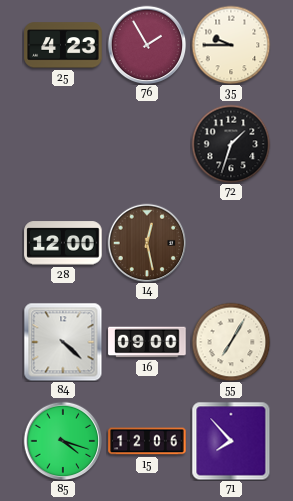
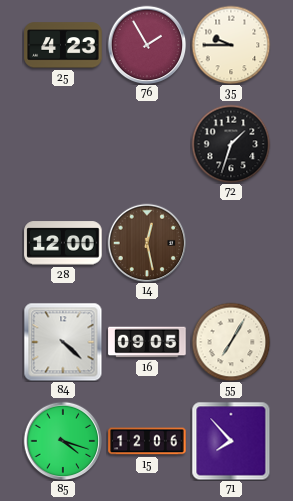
16: 09:00 -> 09:05 (147, 342)
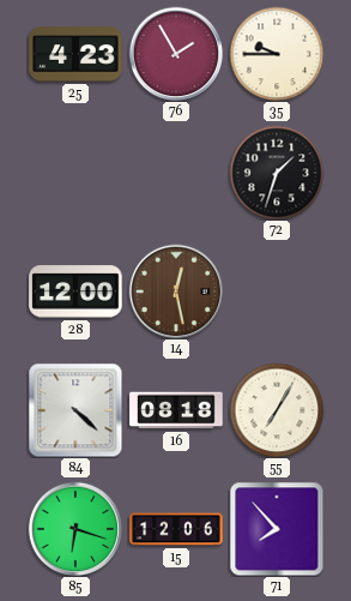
16: 09:05 -> 08:18 (176, 410)
85: 4:18 -> 6:18 (75, 529)
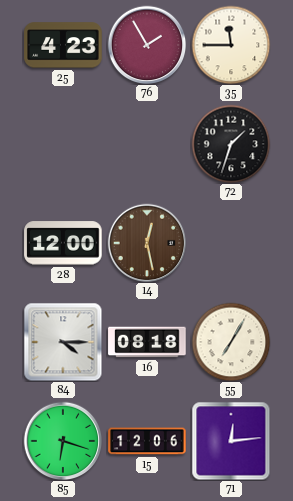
35: 9:45 -> 11:45 (231, 45)
84: 4:22 -> 4:15 (63, 342)
71: 7:53 -> 12:14 (231, 441)
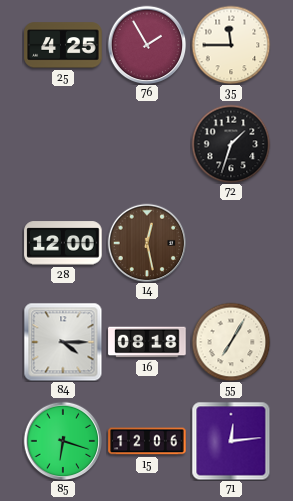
25: 4:23 -> 4:25 (63, 45)
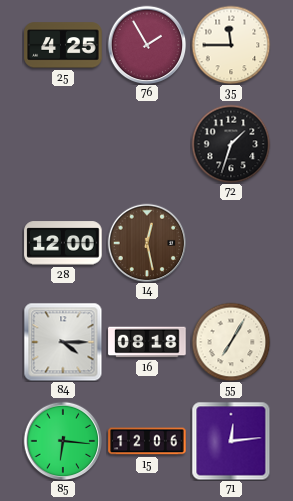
85: 6:18 -> 6:16 (63, 441)
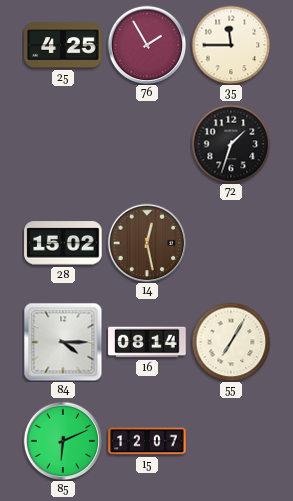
28: 12:00 -> 15:02 (63, 243)
16: 08:18 -> 08:14 (147, 342)
85: 6:16 -> 6:11 (63, 441)
15: 12:06 -> 12:07 (147, 441)
71: 12:14 -> none (231, 441)
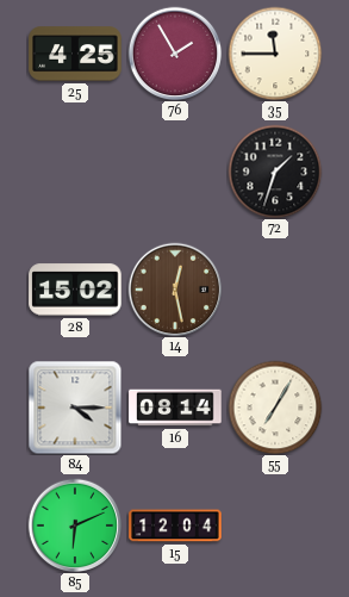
15: 12:07 -> 12:04 (175, 526)
